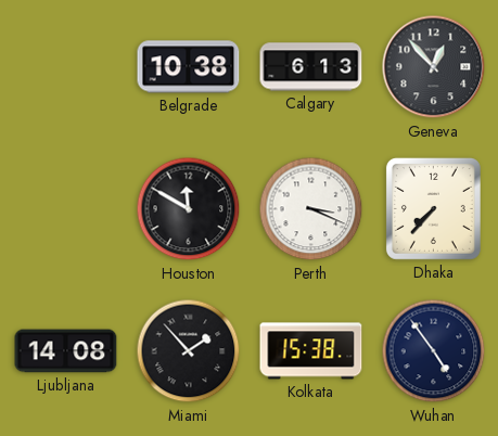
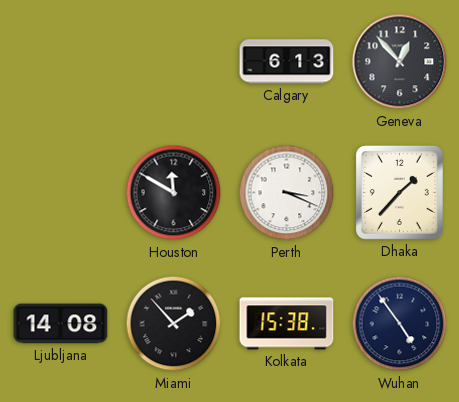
Belgrade: 10:38 -> none (189, 67)
Dhaka: 7:37 -> 1:37 (399, 192)
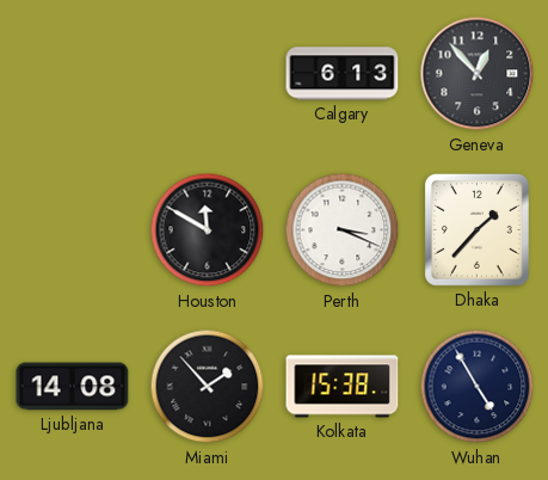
Wuhan: 4:54 -> 4:55 (478, 387)
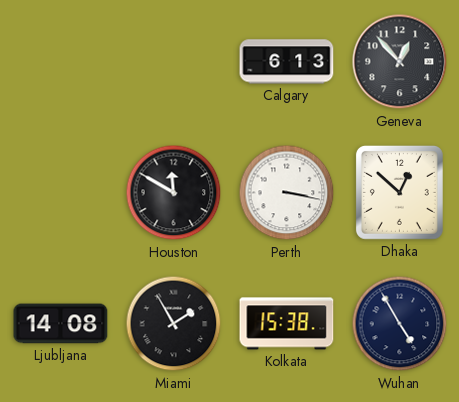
Perth: 3:19 -> 3:17 (287, 193)
Dhaka: 1:37 -> 12:52 (399, 192)
Miami: 1:53 -> 1:55 (174, 324)
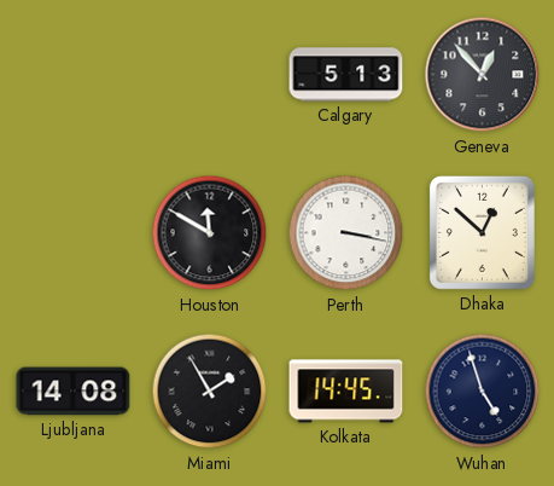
Calgary: 6:13 -> 5:13 (346, 75)
Kolkata: 15:38 -> 14:45 (346, 392)
Wuhan: 4:55 -> 4:57 (483, 392)
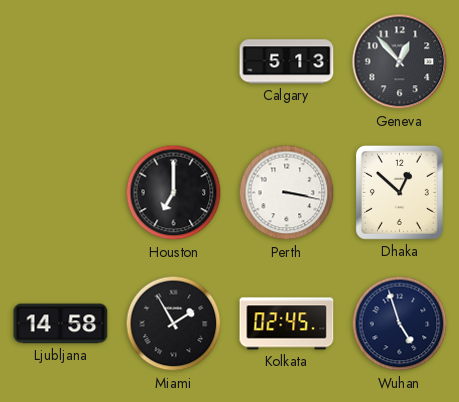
Houston: 11:50 -> 7:00 (174, 193)
Ljubljana: 14:08 -> 14:58 (61, 324)
Kolkata: 14:45 -> 02:45 (287, 324)
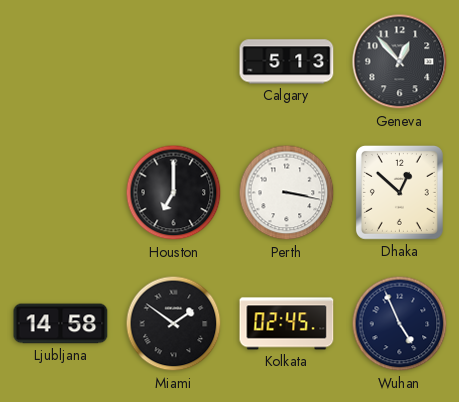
Miami: 1:55 -> 1:51 (174, 324)
Wuhan: 4:57 -> 4:56 (400, 324)
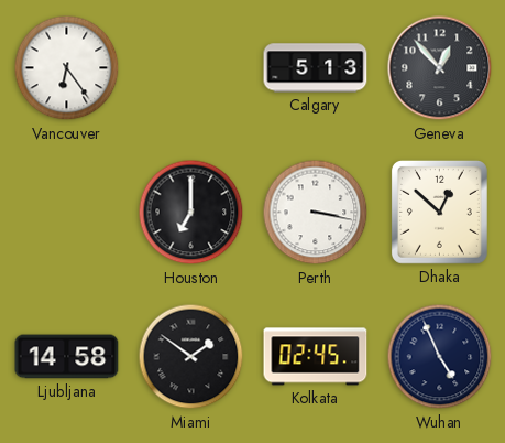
Vancouver: none -> 6:24 (67, 68)
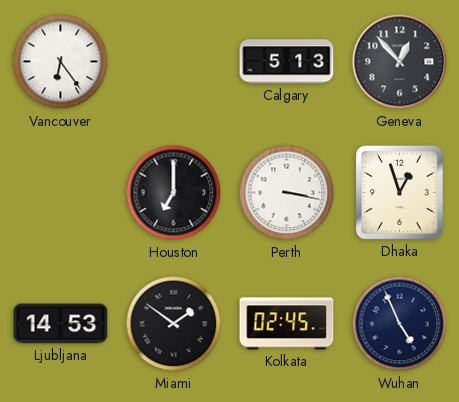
Dhaka: 12:52 -> 12:57 (399, 192)
Ljubljana: 14:58 -> 14:53 (61, 324)
